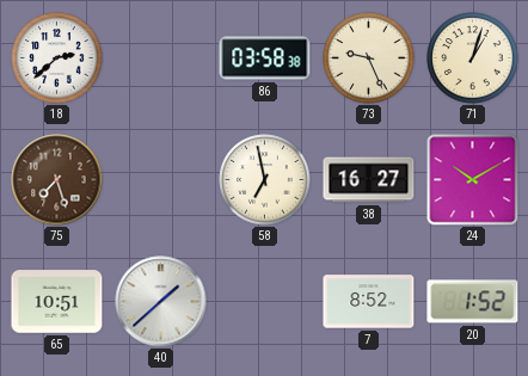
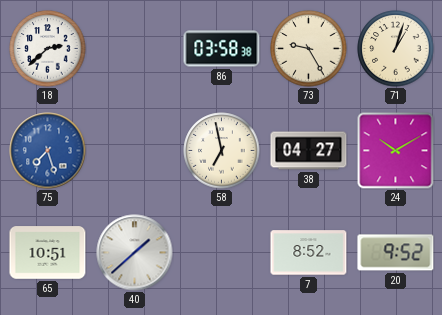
73: 9:26 -> 9:25 (309, 49)
75 dial: brown -> blue (48, 151)
38: 16:27 -> 04:27 (309, 151)
20: 1:52 -> 9:52 (396, 253)
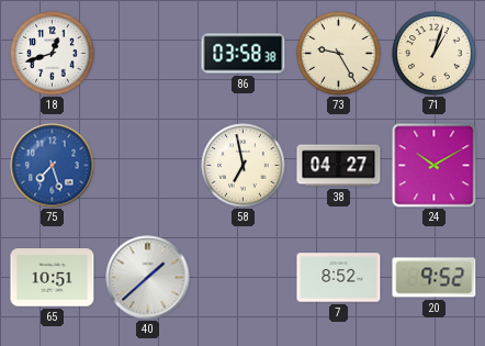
18: 2:38 -> 12:42 (53, 54)
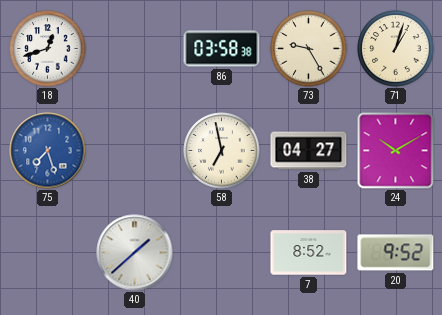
65: 10:51 -> none (53, 278)
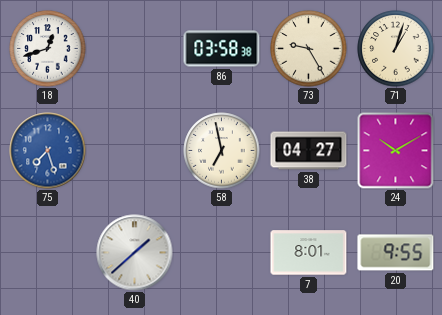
7: 8:52 -> 8:01 (309, 253)
20: 9:52 -> 9:55 (396, 253)
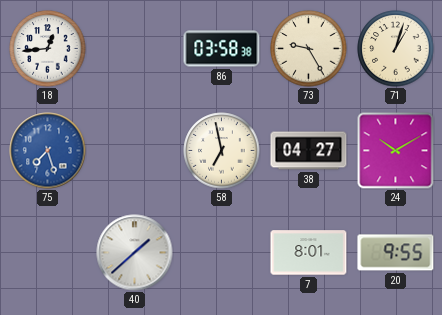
18: 12:42 -> 12:44 (48, 49)
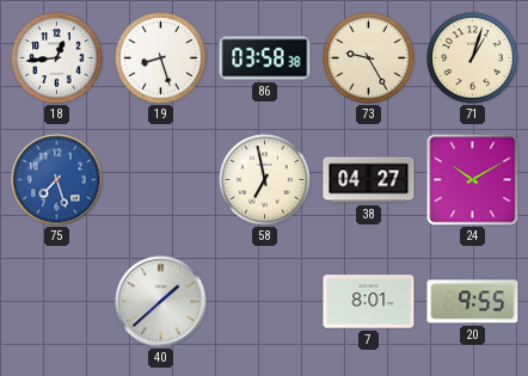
19: none -> 8:27 (161, 58)
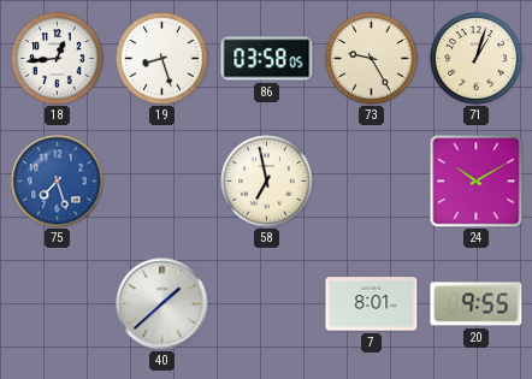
86: 03:58:38 -> 03:58:05 (267, 59)
38: 04:27 -> none (369, 180)
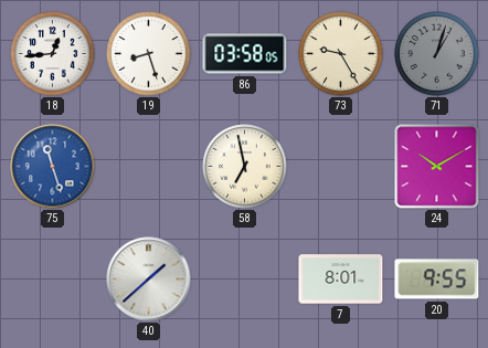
71 dial: cream -> grey (437, 54)
75: 7:27 -> 11:27 (53, 167)
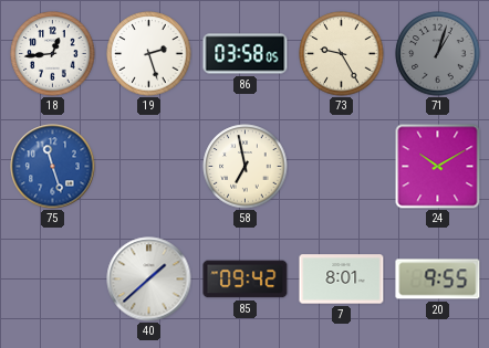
19: 8:27 -> 2:27 (149, 54)
85: none -> 09:42 (246, 280)
